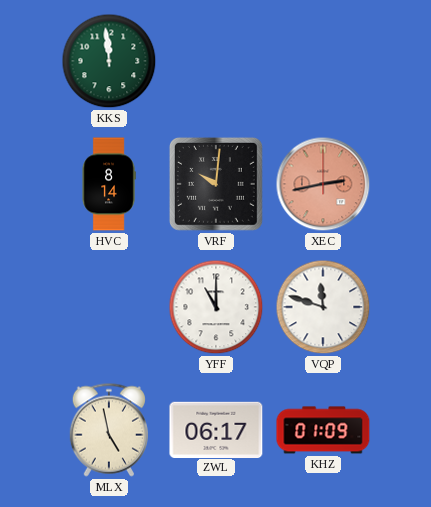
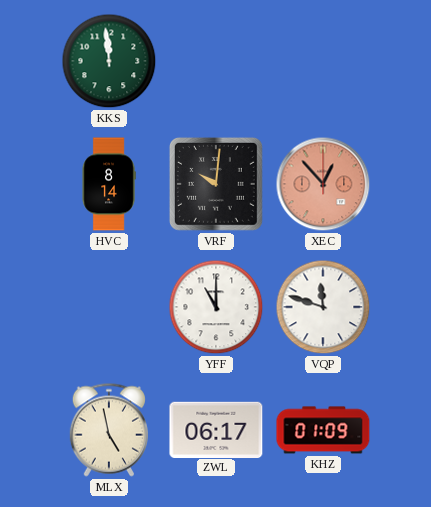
XEC: 2:43 -> 12:53 (323, 184)
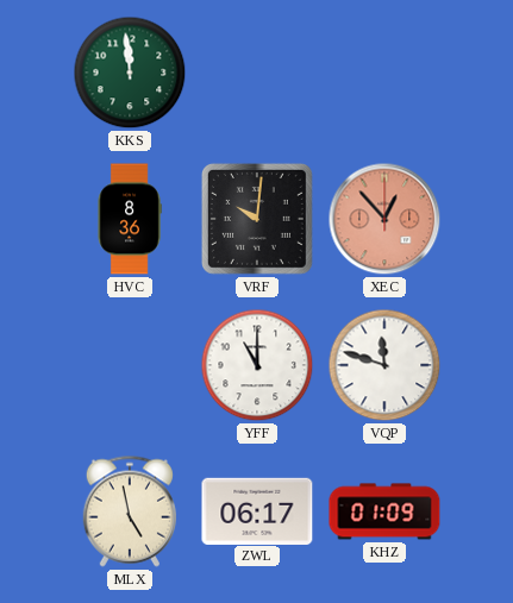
HVC: 8:14 -> 8:36 (130, 219)
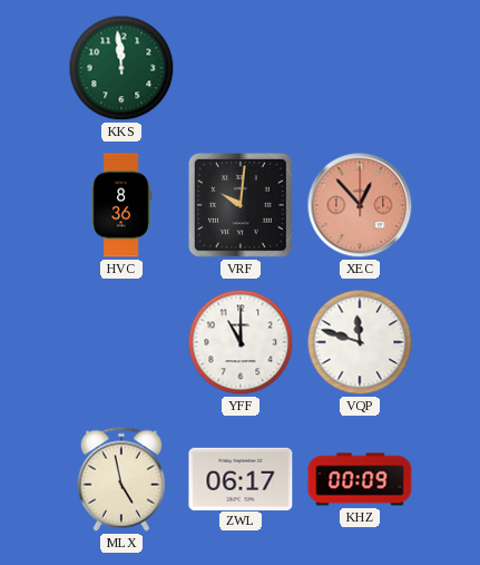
KHZ: 01:09 -> 00:09 (360, 479)
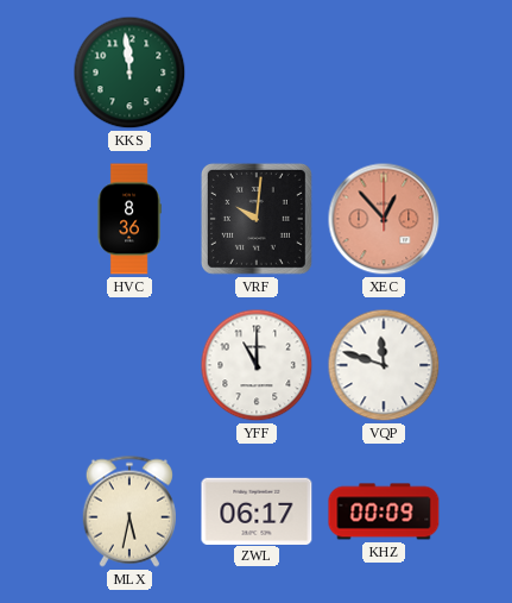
MLX: 4:58 -> 5:32 (129, 511)
